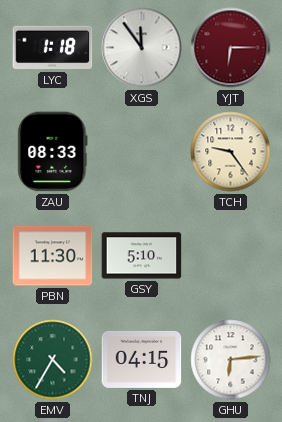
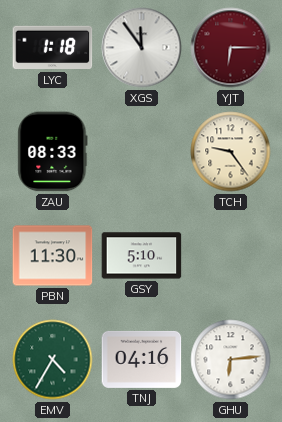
TNJ: 04:15 -> 04:16 (142, 359)
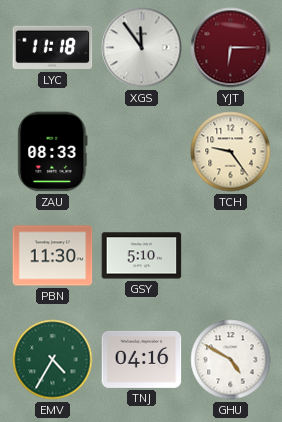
LYC: 1:18 -> 11:18 (53, 48)
GHU: 6:14 -> 4:50 (231, 360)
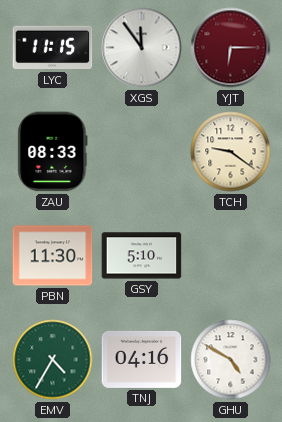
LYC: 11:18 -> 11:15 (53, 48)
TCH: 9:24 -> 9:21 (231, 152)
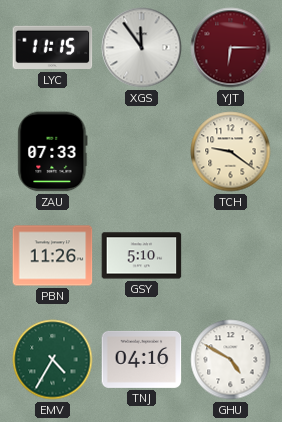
ZAU: 08:33 -> 07:33 (53, 152)
PBN: 11:30 -> 11:26 (53, 256)
